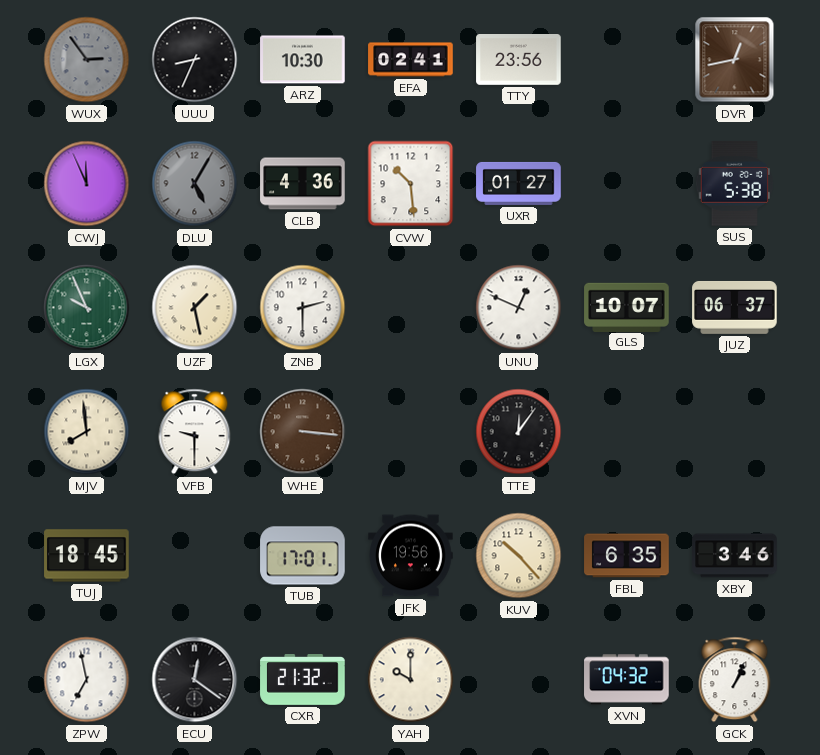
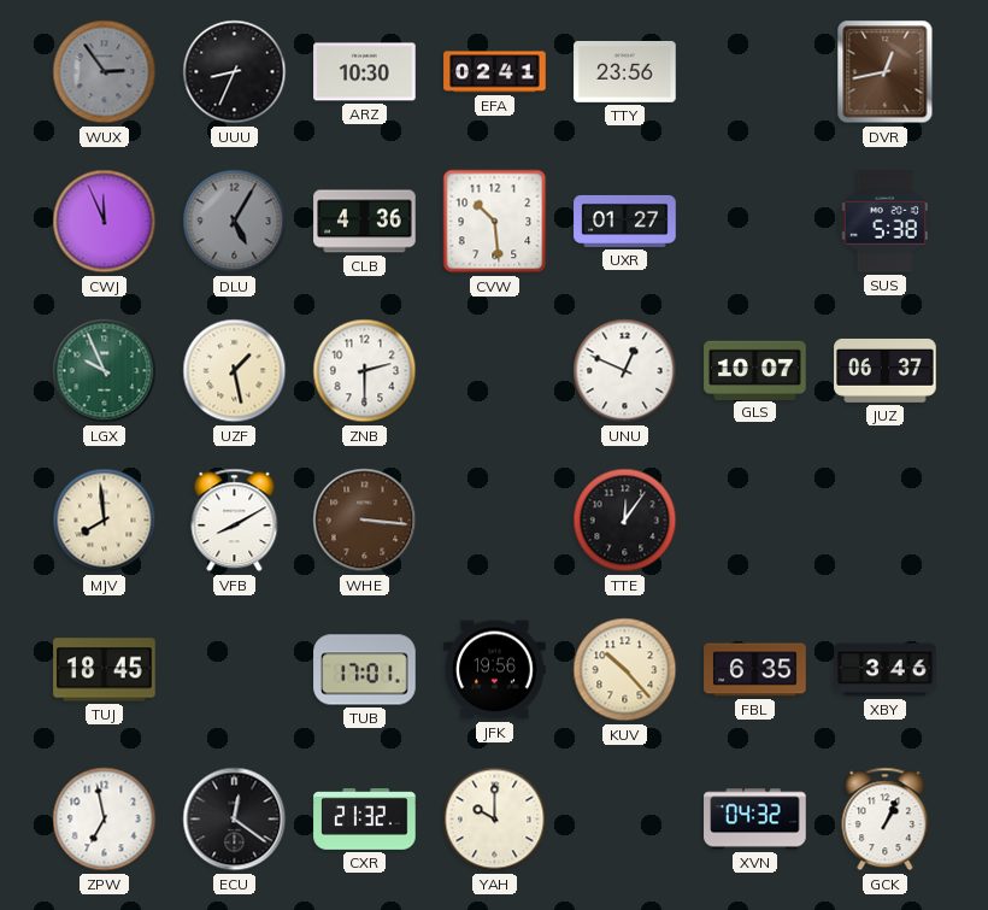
VFB: 9:30 -> 8:10 (235, 521)
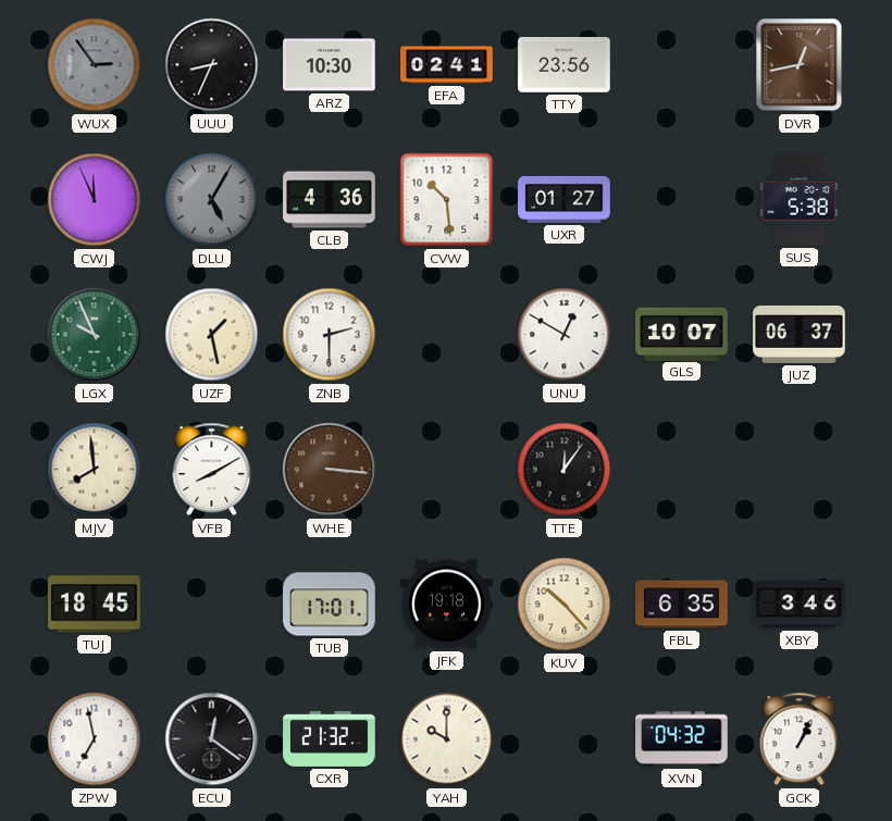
UNU: 12:49 -> 12:50 (565, 335)
JFK: 19:56 -> 19:18 (447, 605)
